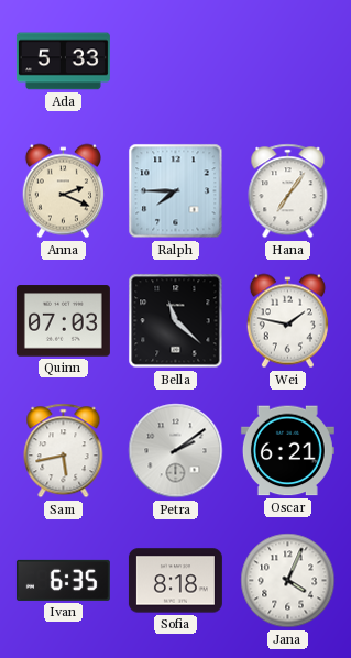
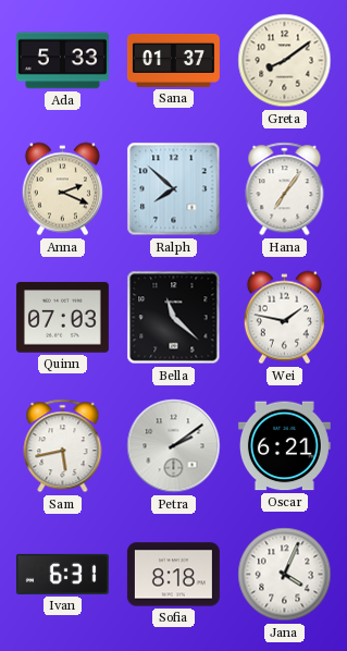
Sana: none -> 01:37 (173, 60)
Greta: none -> 8:09 (285, 61)
Ralph: 7:45 -> 7:52 (174, 189)
Ivan: 6:35 -> 6:31 (62, 574)
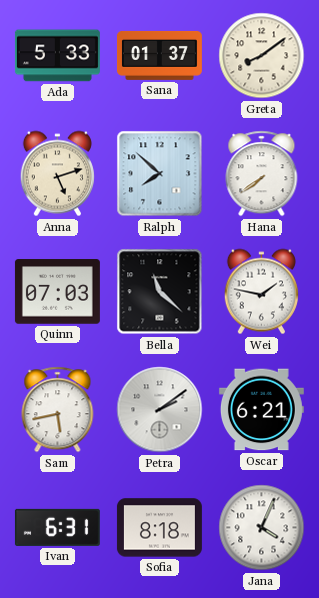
Anna: 2:19 -> 5:12 (57, 174)
Hana: 7:06 -> 7:39 (262, 174)
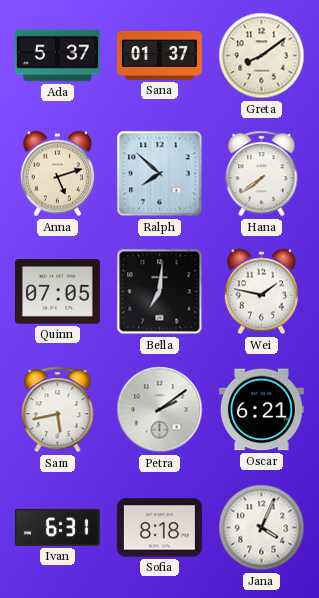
Ada: 5:33 -> 5:37 (57, 56)
Quinn: 07:03 -> 07:05 (57, 292)
Bella: 11:22 -> 7:01 (160, 292)
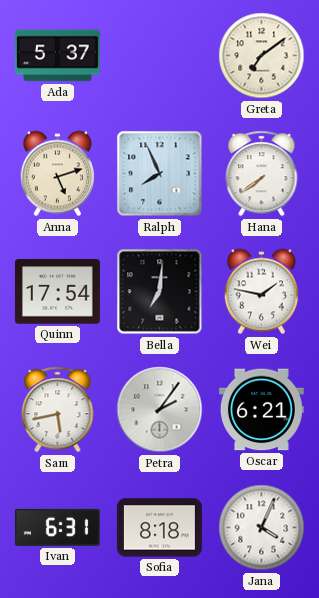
Sana: 01:37 -> none (159, 55)
Greta: 8:09 -> 7:09 (262, 56)
Ralph: 7:52 -> 7:56 (160, 174)
Quinn: 07:05 -> 17:54 (57, 292)
Petra: 2:09 -> 2:06 (160, 410)
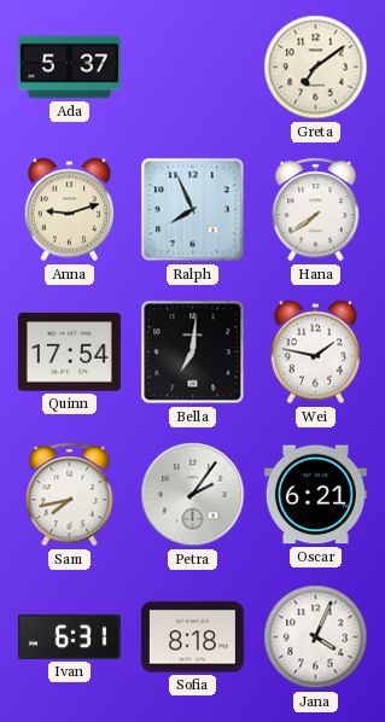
Anna: 5:12 -> 9:12 (69, 210)
Sam: 5:43 -> 7:43 (70, 495)
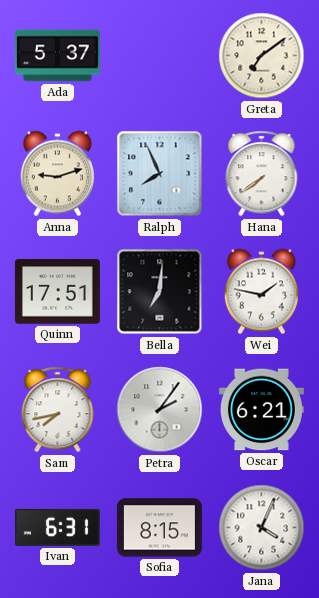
Quinn: 17:54 -> 17:51 (57, 292)
Sofia: 8:18 -> 8:15 (159, 528)
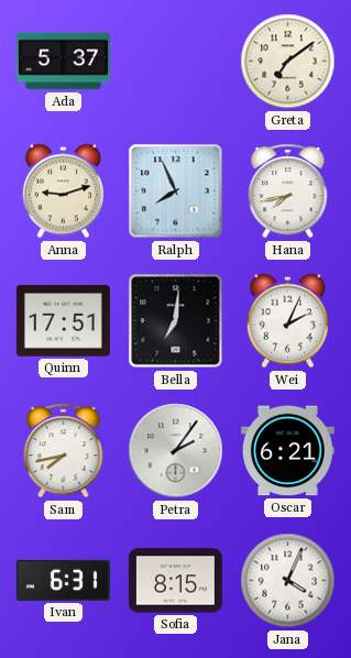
Hana: 7:39 -> 7:43 (288, 191)
Wei: 1:47 -> 2:04 (287, 321)
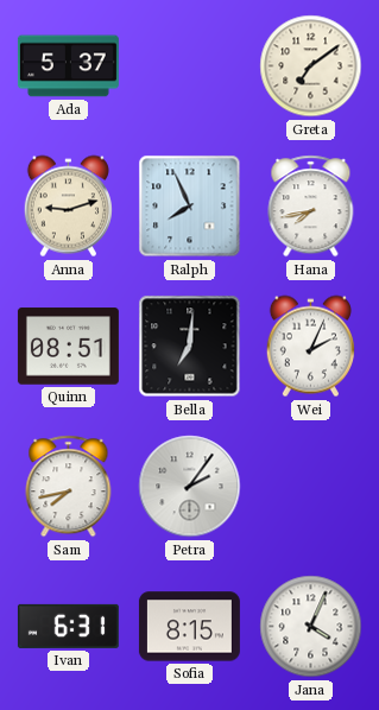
Quinn: 17:51 -> 08:51 (68, 347)
Oscar: 6:21 -> none (287, 451)
